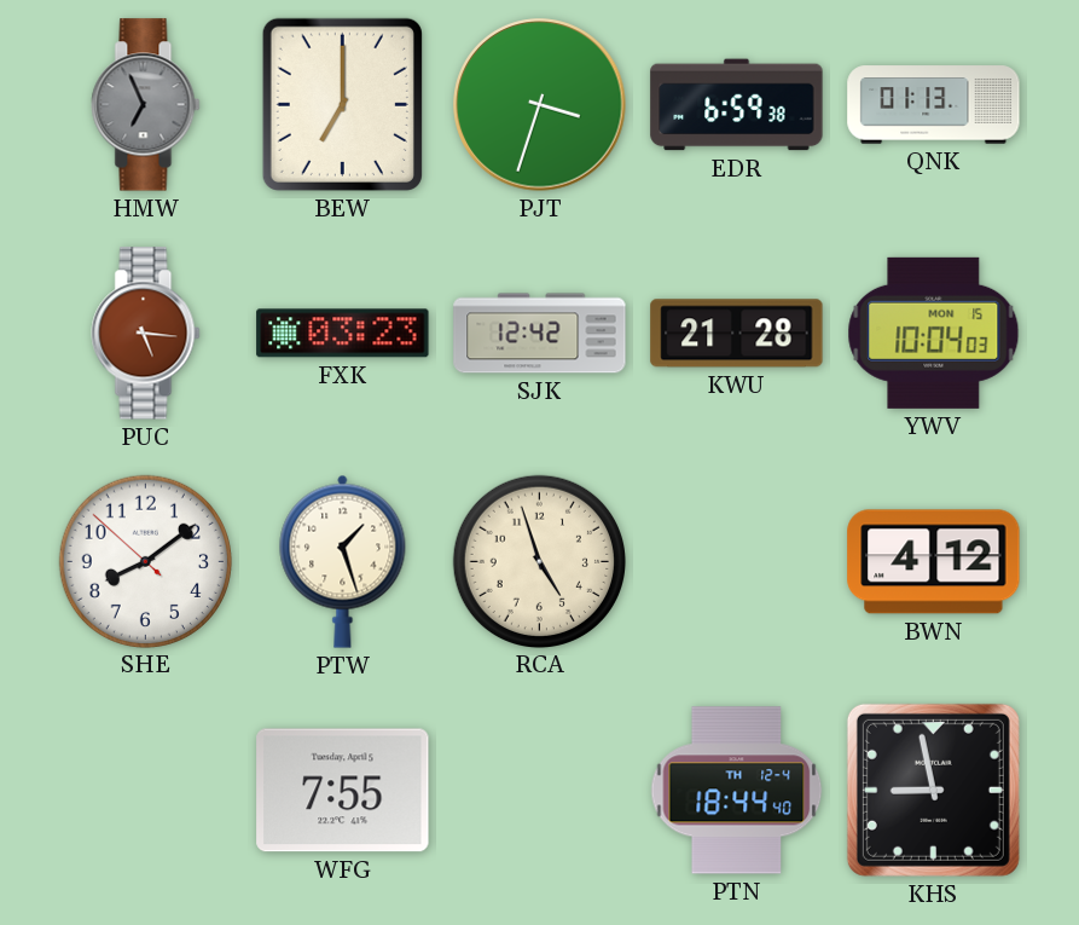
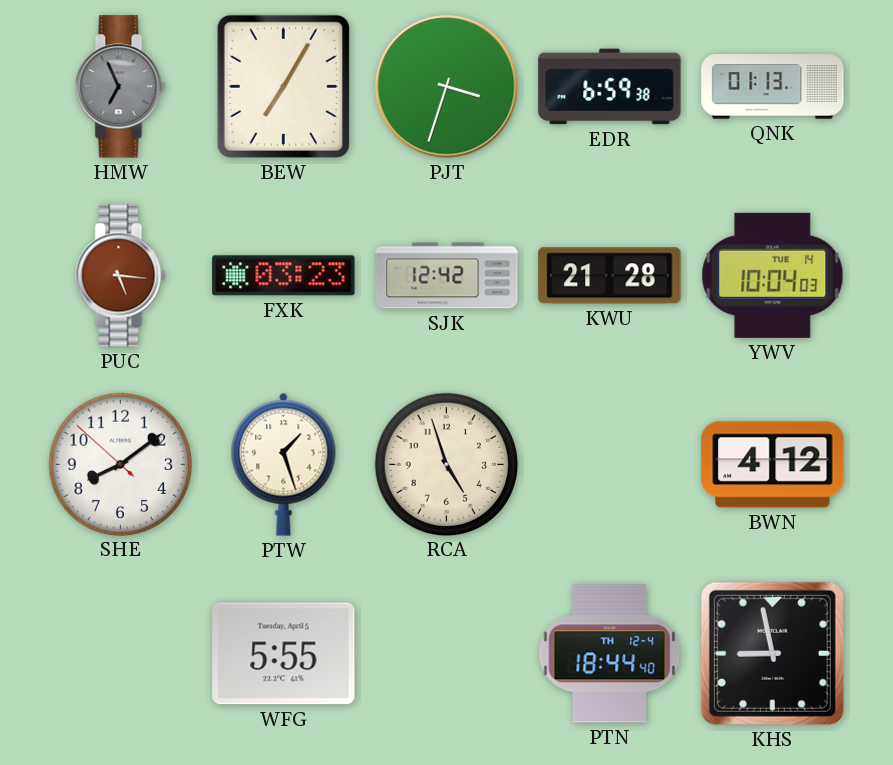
BEW: 7:00 -> 7:05 (283, 86)
YWV date: MON 15 -> TUE 14 (773, 275)
WFG: 7:55 -> 5:55 (284, 654)
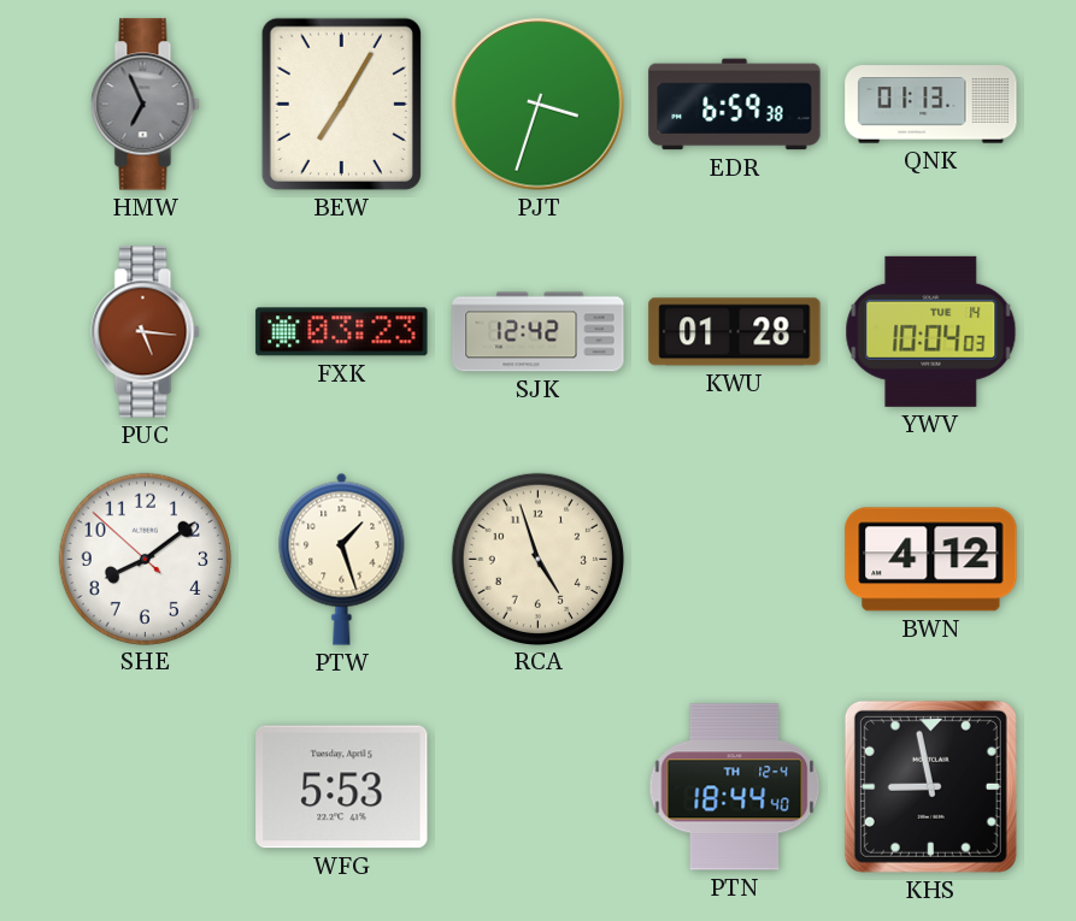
KWU: 21:28 -> 01:28 (735, 332)
WFG: 5:55 -> 5:53 (342, 787)
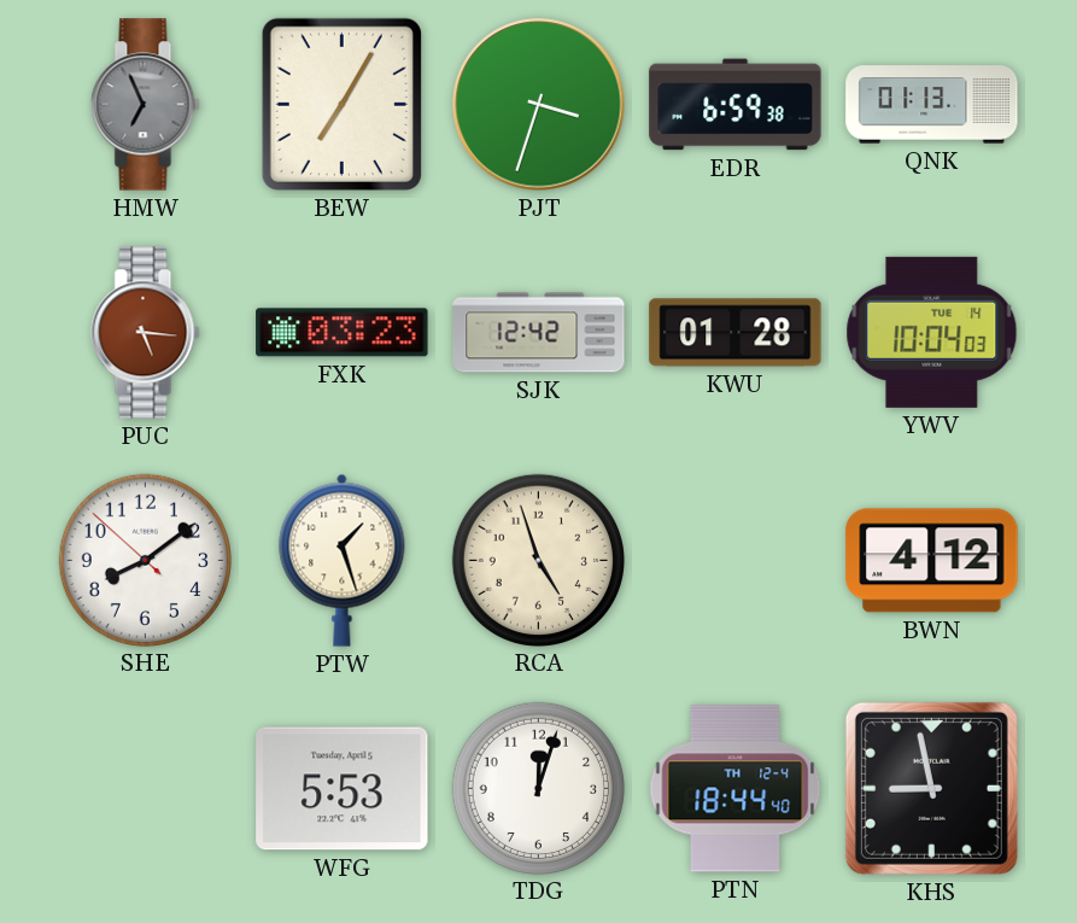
TDG: none -> 12:03 (538, 788)
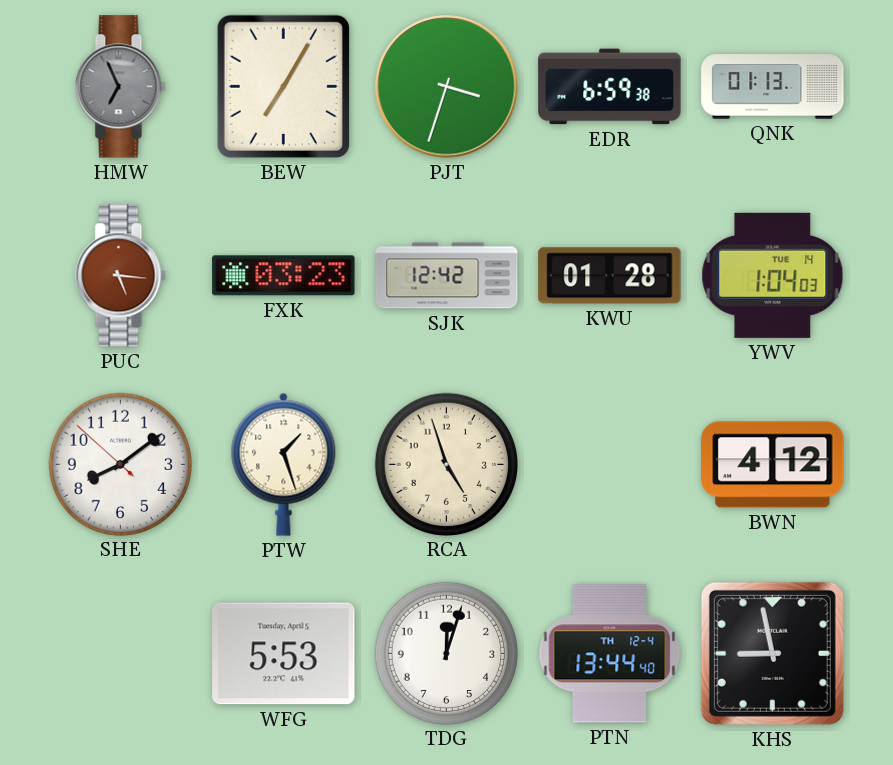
YWV: 10:04 -> 1:04 (773, 275)
PTN: 18:44 -> 13:44 (610, 654)
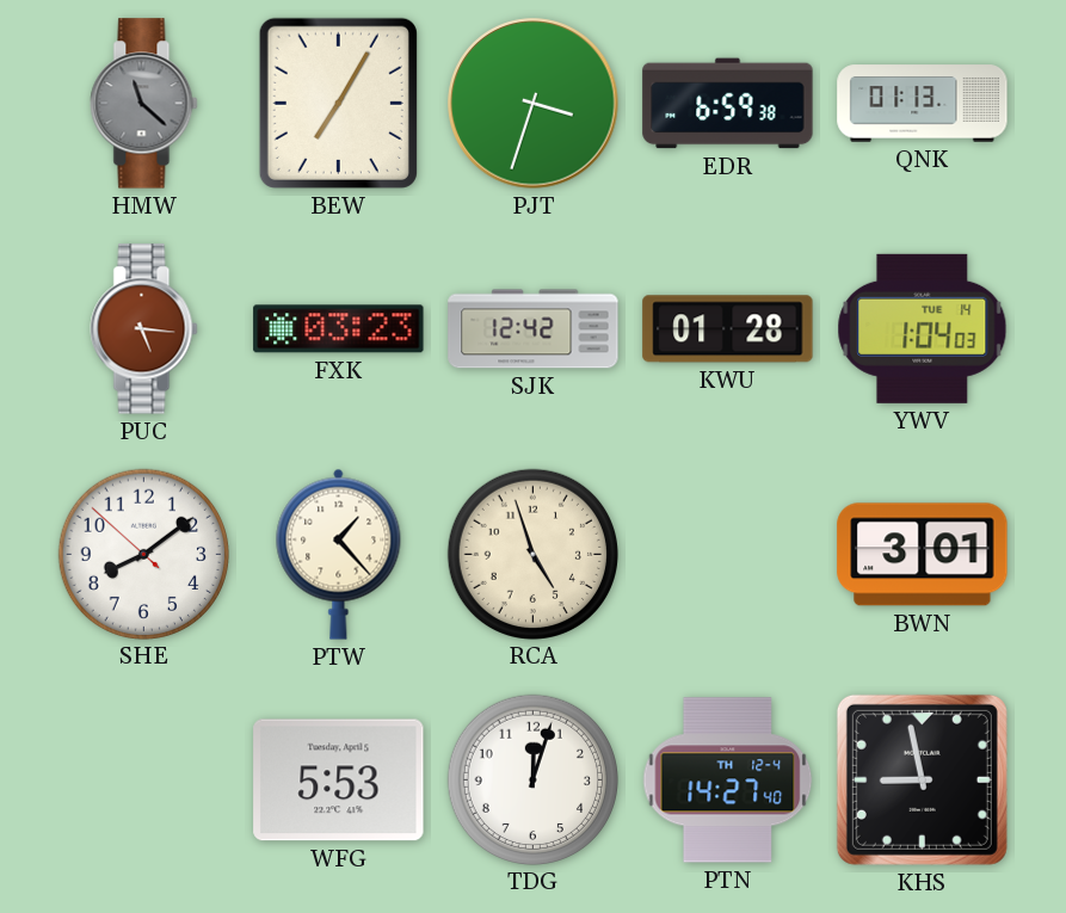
HMW: 6:56 -> 11:22 (144, 104)
PTW: 1:27 -> 1:23 (339, 554)
BWN: 4:12 -> 3:01 (923, 555)
PTN: 13:44 -> 14:27 (728, 781)
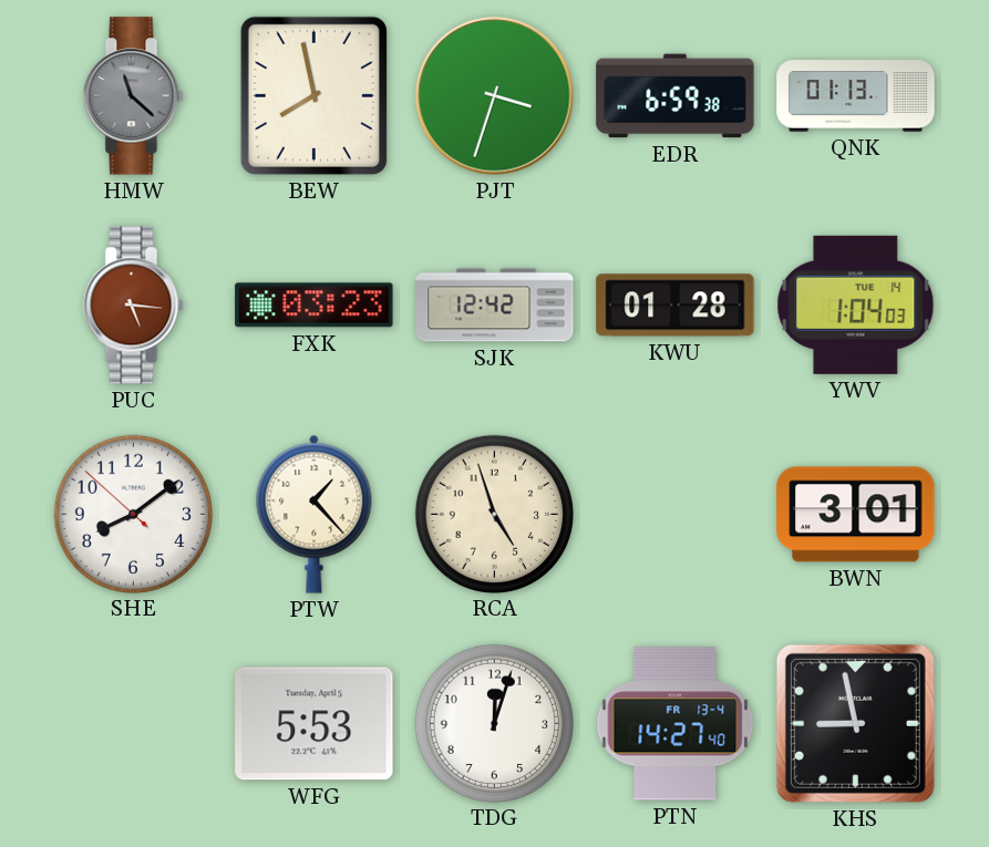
BEW: 7:05 -> 7:58 (313, 95)
PTN date: TH 12-4 -> FR 13-4 (676, 724)
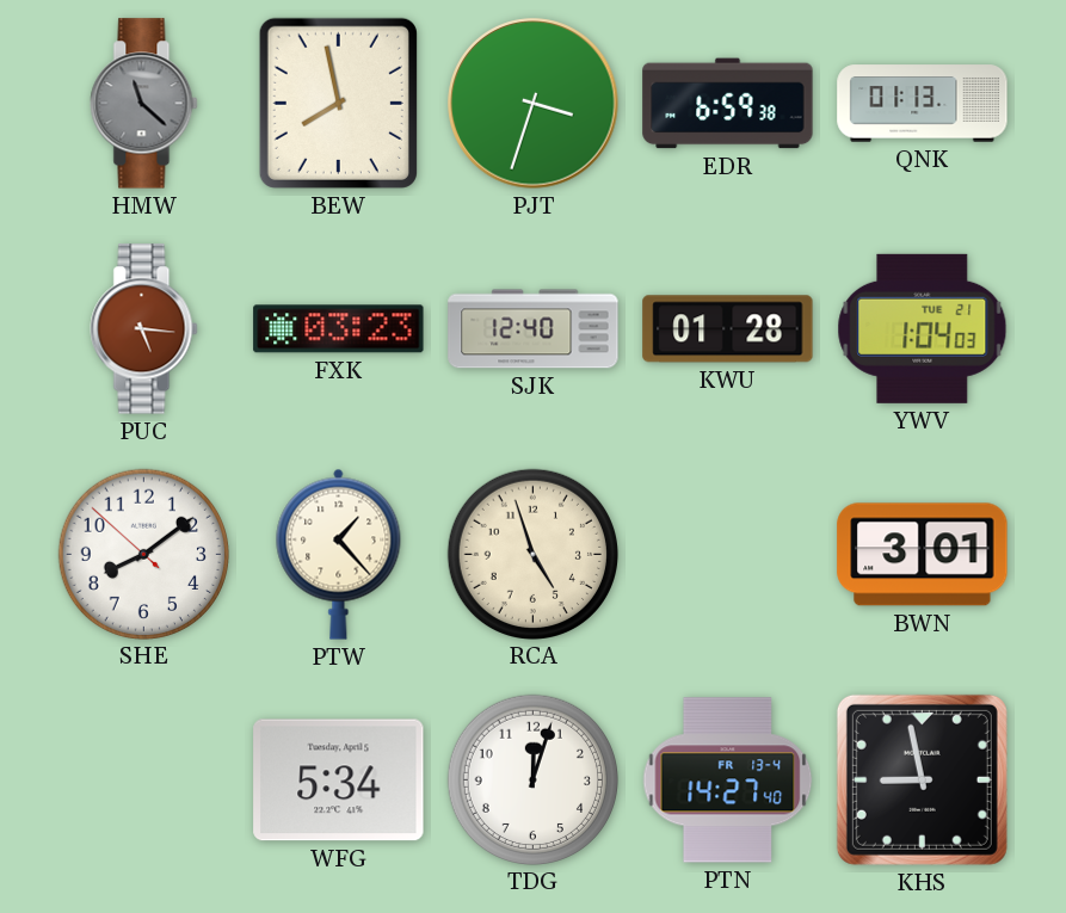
SJK: 12:42 -> 12:40 (534, 329)
YWV date: TUE 14 -> TUE 21 (923, 328)
WFG: 5:53 -> 5:34 (339, 781)
